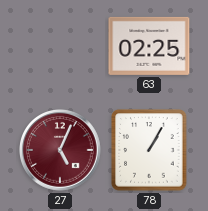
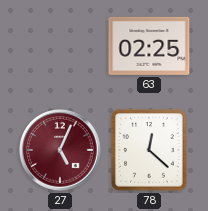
78: 1:05 -> 12:22 (149, 150)
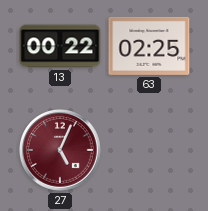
13: none -> 00:22 (60, 46)
78: 12:22 -> none (149, 150)
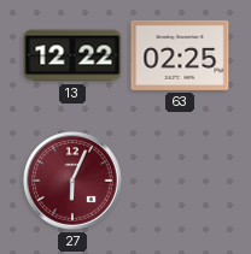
13: 00:22 -> 12:22 (72, 55)
27: 5:04 -> 6:04 (74, 182)
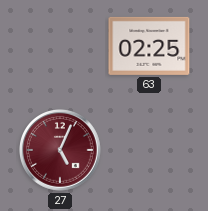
13: 12:22 -> none (72, 55)
27: 6:04 -> 5:04 (61, 151)
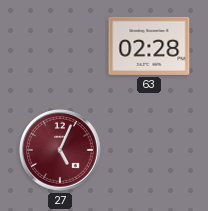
63: 02:25 -> 02:28 (149, 46)
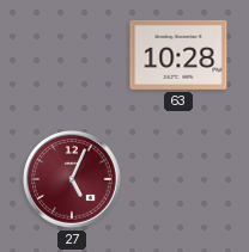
63: 02:28 -> 10:28 (178, 55)
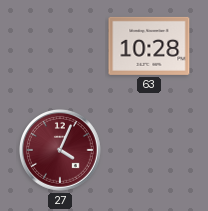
27: 5:04 -> 4:04 (61, 151)
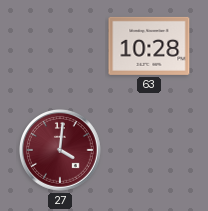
27: 4:04 -> 4:01 (61, 151)
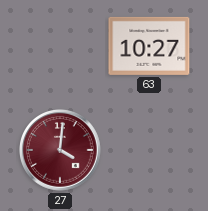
63: 10:28 -> 10:27 (149, 46)
